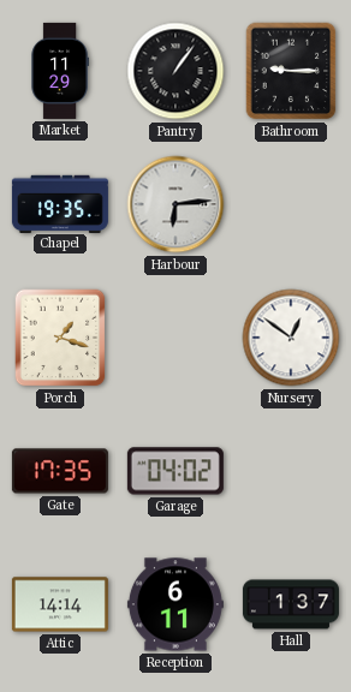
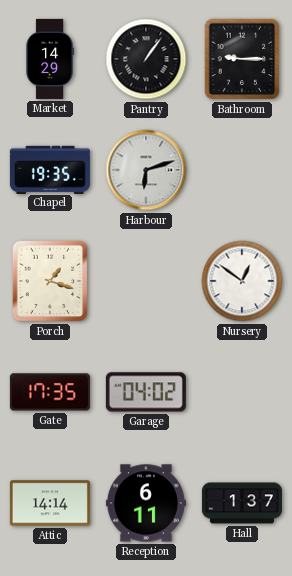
Market: 11:29 -> 14:29 (49, 59)
Harbour: 6:14 -> 6:12 (146, 170)
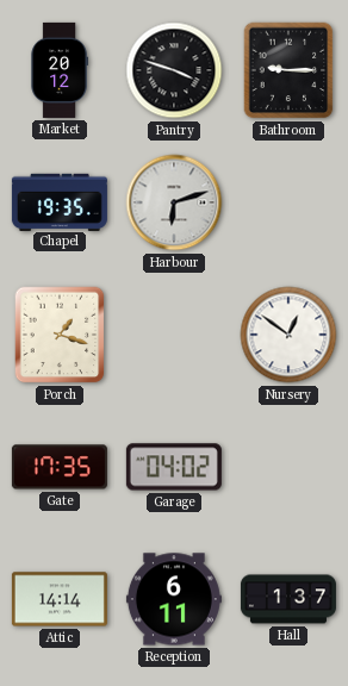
Market: 14:29 -> 20:12 (58, 70)
Pantry: 1:06 -> 3:48 (174, 70)
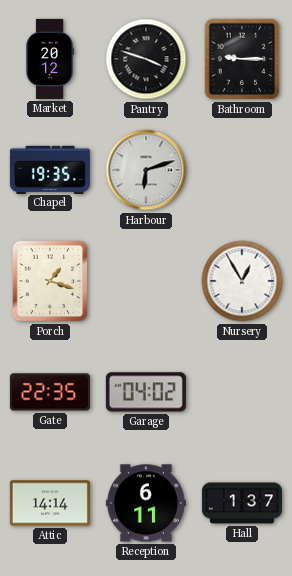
Nursery: 12:51 -> 12:55 (242, 281)
Gate: 17:35 -> 22:35 (50, 392)
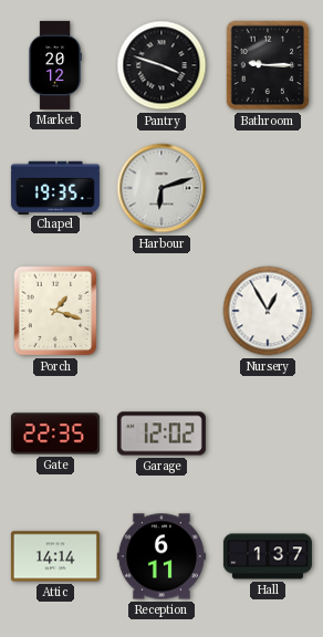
Garage: 04:02 -> 12:02 (161, 434)
